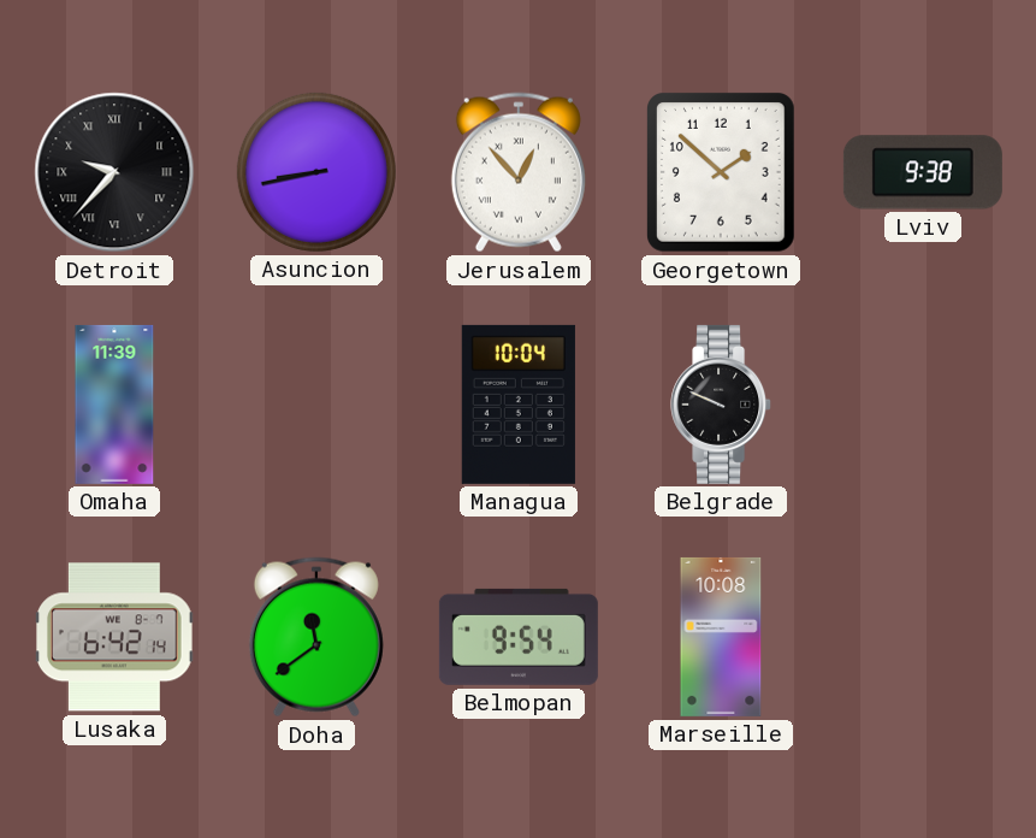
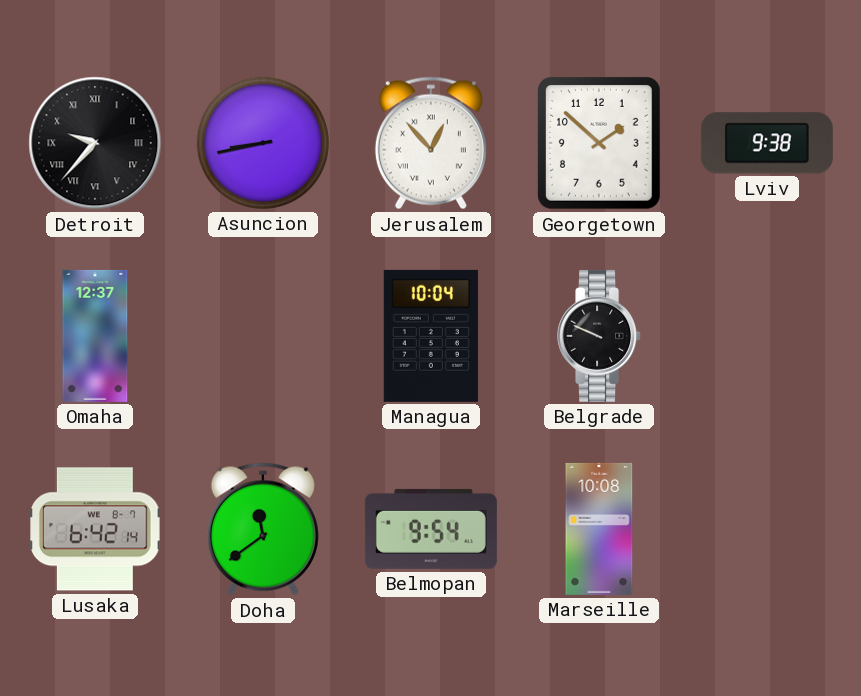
Omaha: 11:39 -> 12:37 (95, 336)
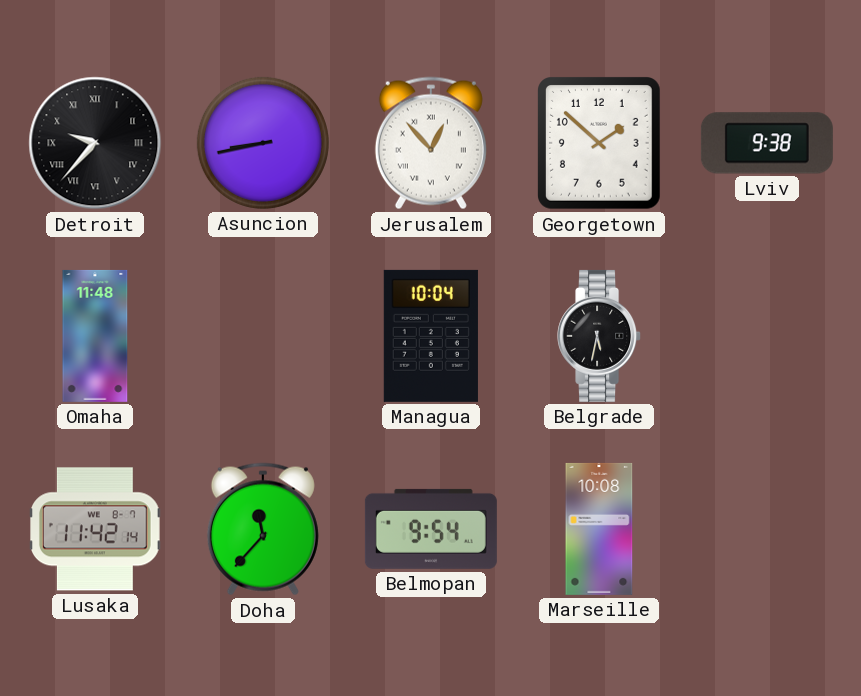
Omaha: 12:37 -> 11:48 (95, 336)
Belgrade: 9:49 -> 5:32 (600, 336)
Lusaka: 6:42 -> 11:42 (96, 529)
Doha: 11:39 -> 11:37 (263, 529)
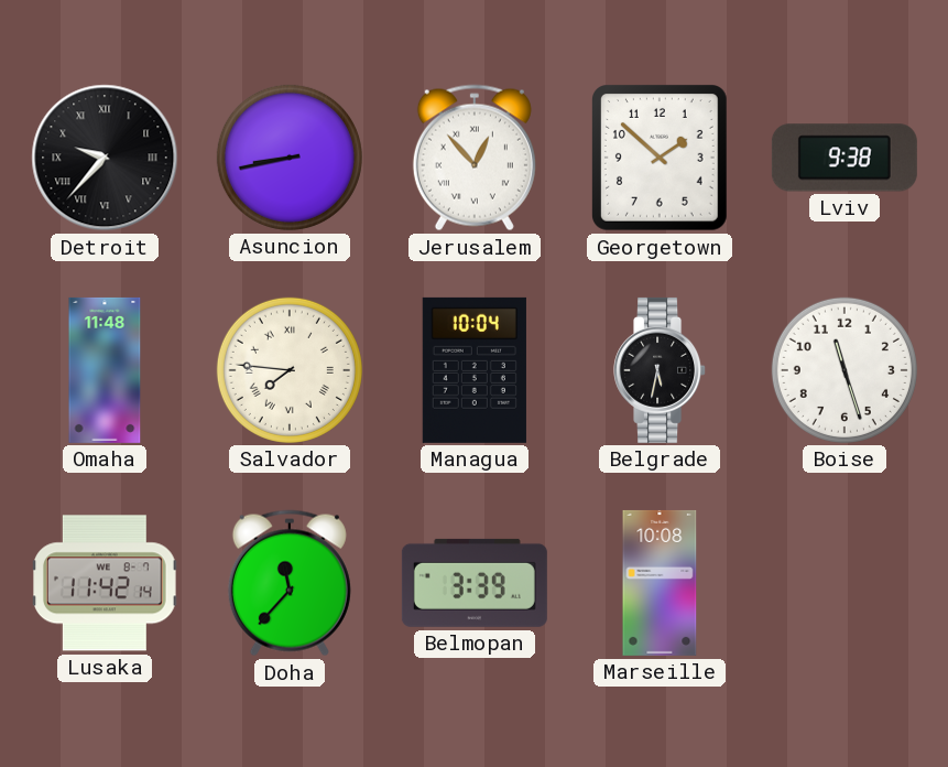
Salvador: none -> 7:46 (290, 370)
Boise: none -> 11:27 (845, 370)
Belmopan: 9:54 -> 3:39 (475, 583)
